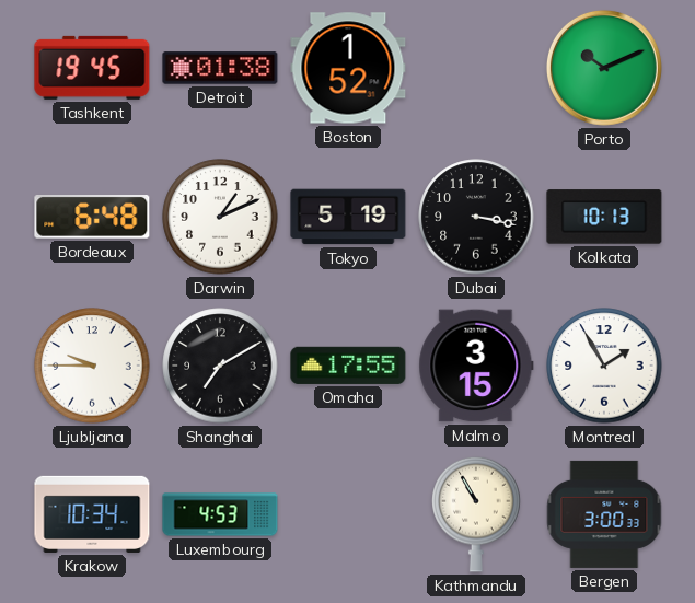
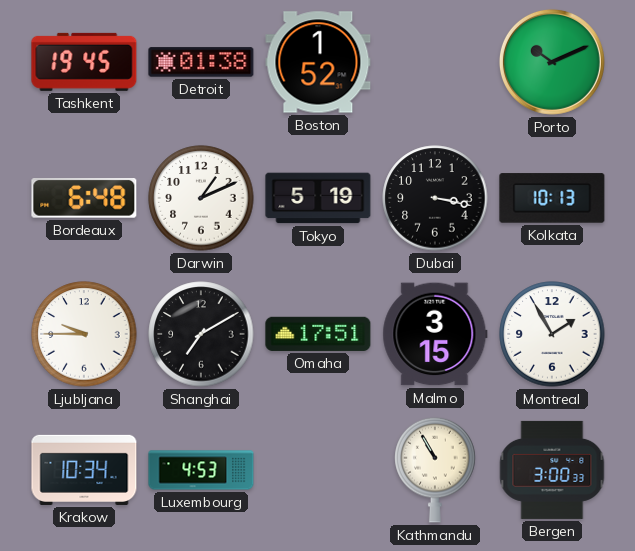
Omaha: 17:55 -> 17:51 (318, 334)
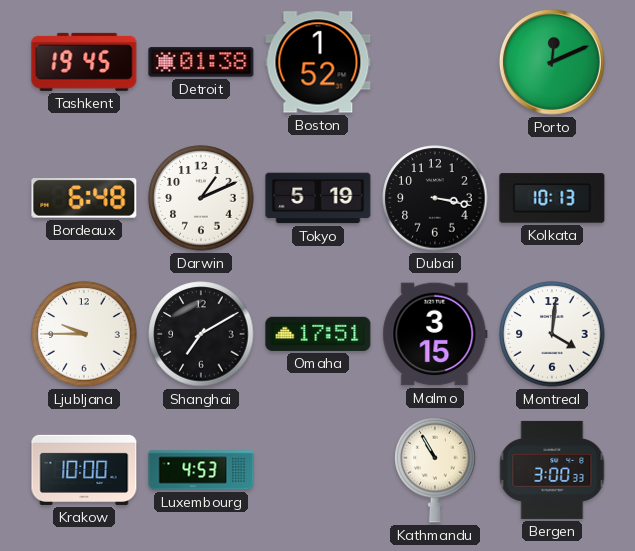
Porto: 10:11 -> 12:11 (552, 62)
Montreal: 1:55 -> 4:01 (552, 334)
Krakow: 10:34 -> 10:00 (84, 470)
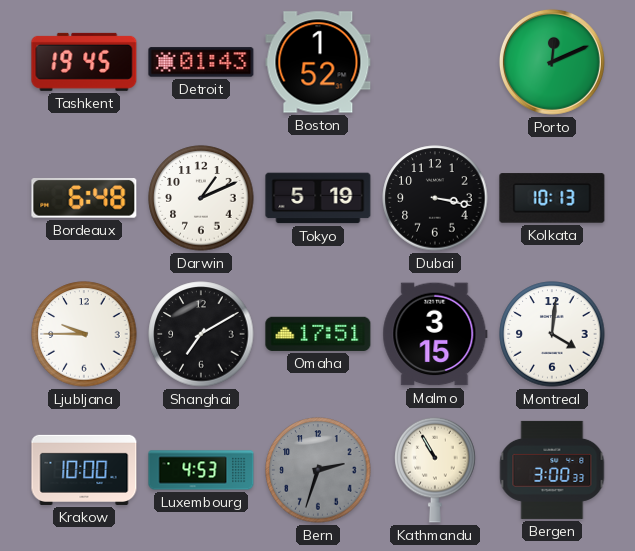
Detroit: 01:38 -> 01:43 (201, 62)
Bern: none -> 2:33 (318, 470)
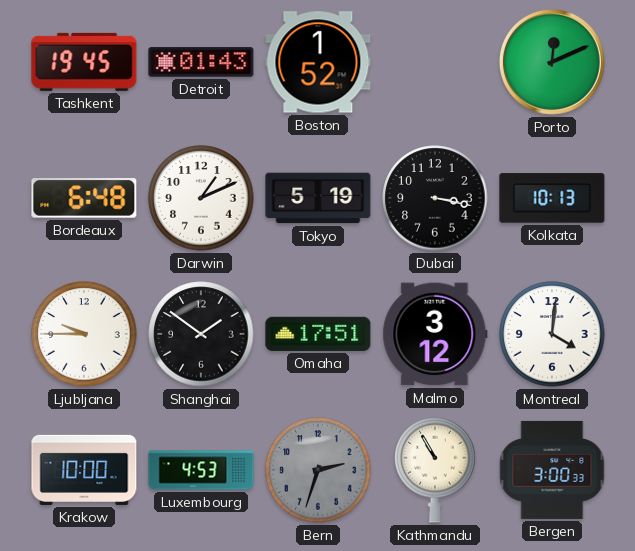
Shanghai: 7:10 -> 1:51 (201, 334)
Malmo: 3:15 -> 3:12 (435, 334)
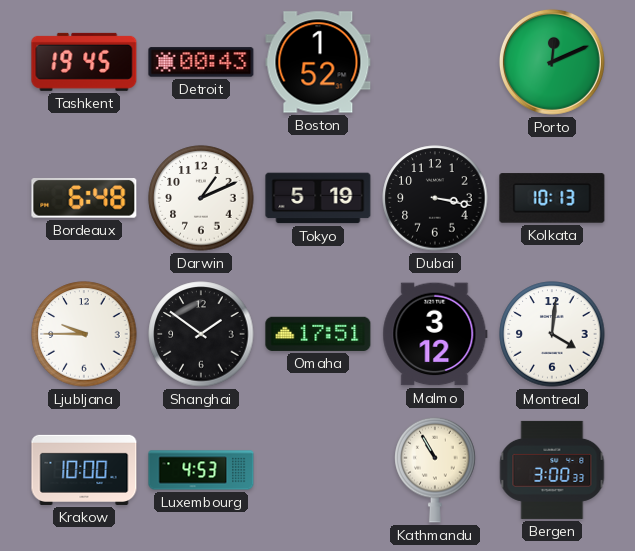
Detroit: 01:43 -> 00:43 (201, 62)
Bern: 2:33 -> none (318, 470)
